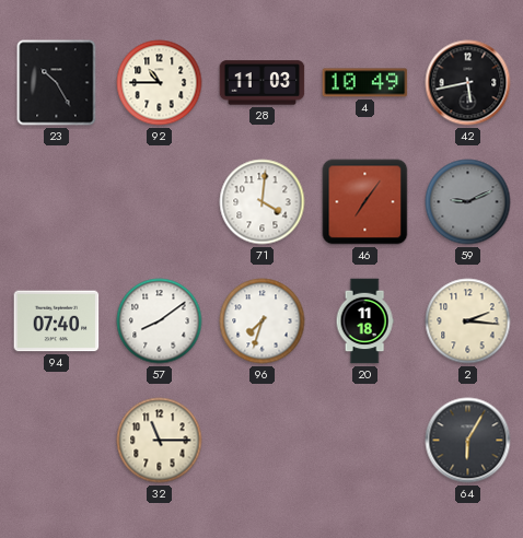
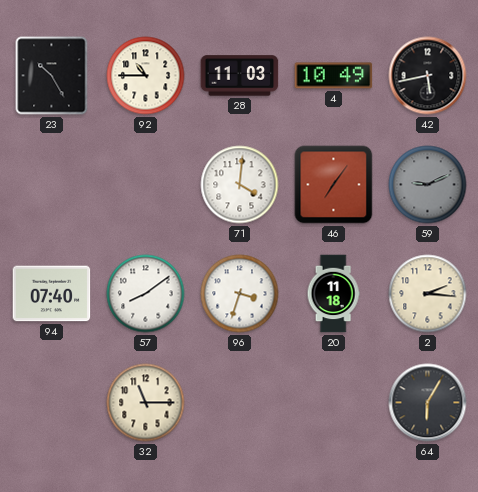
96: 7:33 -> 3:33 (240, 294)
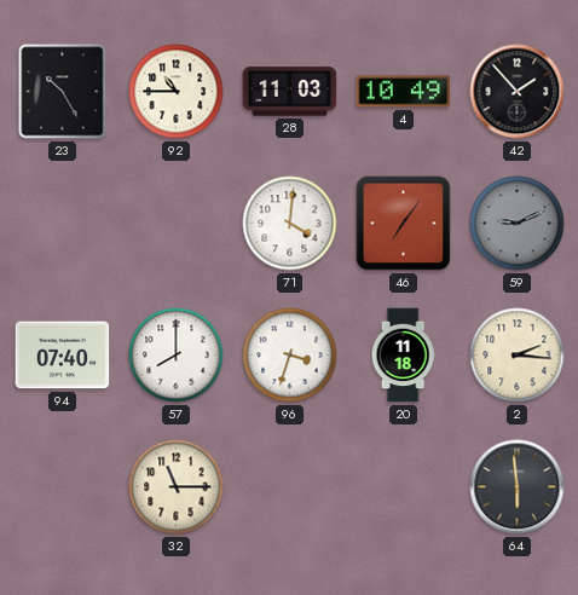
42: 5:43 -> 1:53 (518, 92)
57: 8:09 -> 8:00 (177, 356)
64: 6:05 -> 5:59 (518, 487)
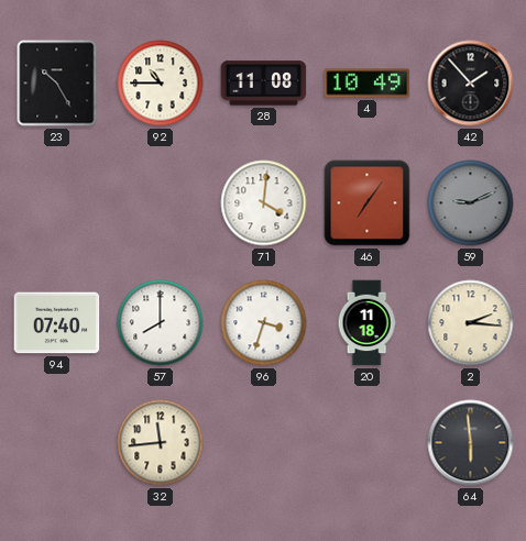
28: 11:03 -> 11:08 (264, 84)
32: 11:15 -> 11:44 (161, 443)
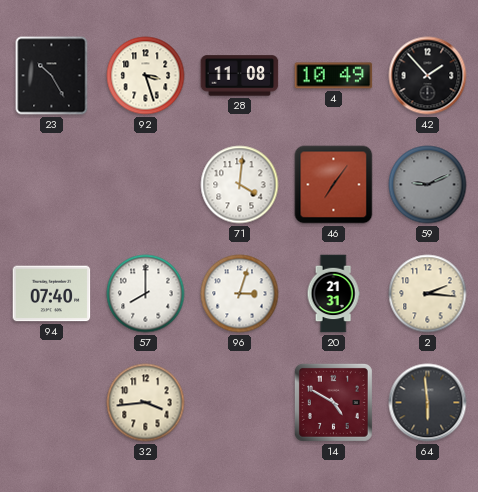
92: 10:45 -> 3:27 (146, 76)
96: 3:33 -> 3:03 (240, 294)
20: 11:18 -> 21:31 (333, 294)
32: 11:44 -> 3:44 (146, 403)
14: none -> 4:50 (333, 402)
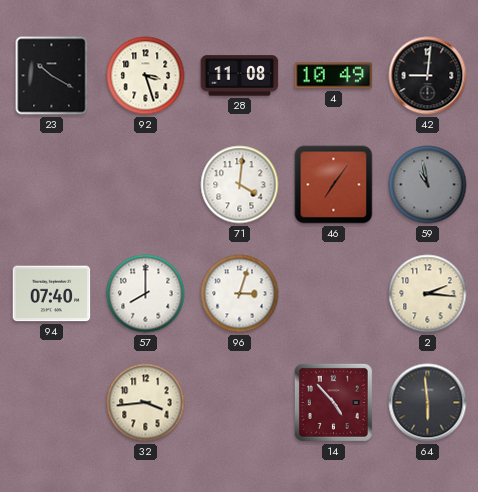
23: 10:25 -> 10:20 (52, 76)
42: 1:53 -> 9:01 (428, 76)
59: 9:11 -> 10:58 (428, 185)
20: 21:31 -> none (333, 294)
14: 4:50 -> 4:53 (333, 402)
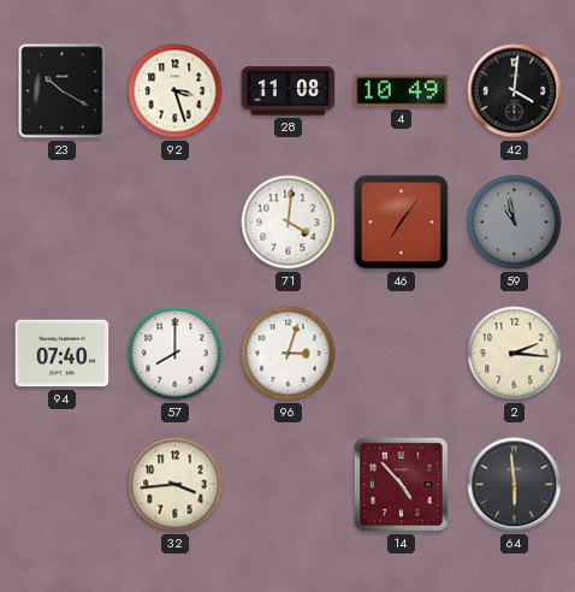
42: 9:01 -> 4:01 (515, 91)
